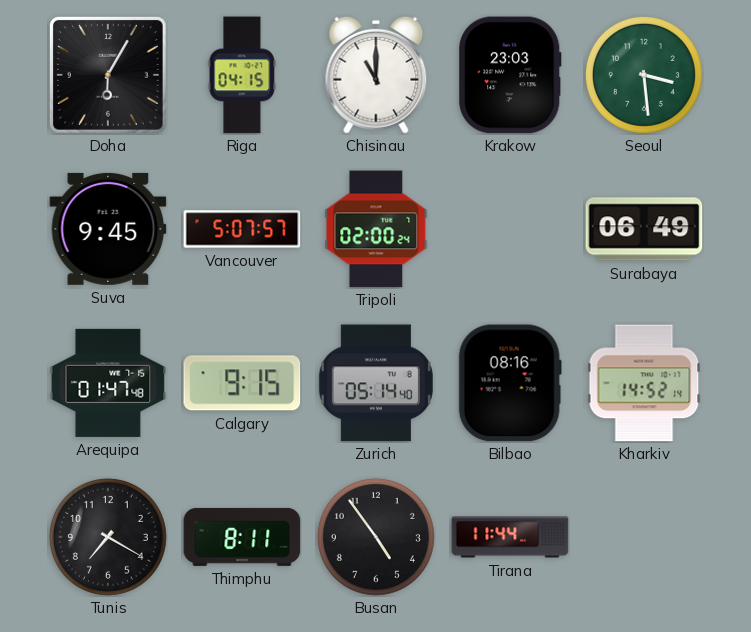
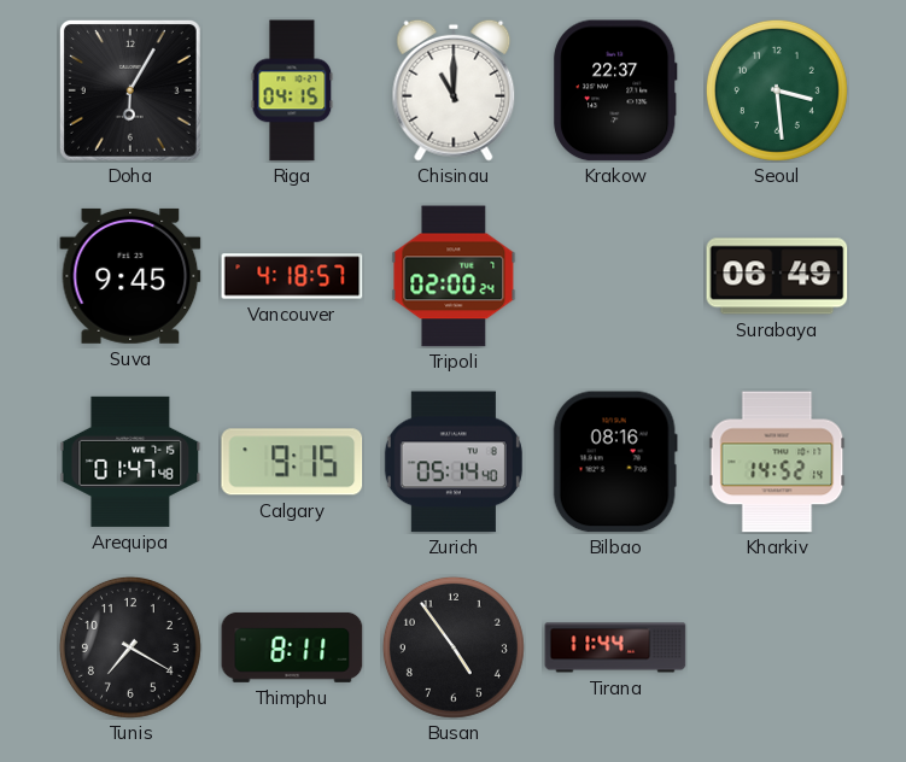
Krakow: 23:03 -> 22:37 (615, 90)
Vancouver: 5:07 -> 4:18 (292, 276)
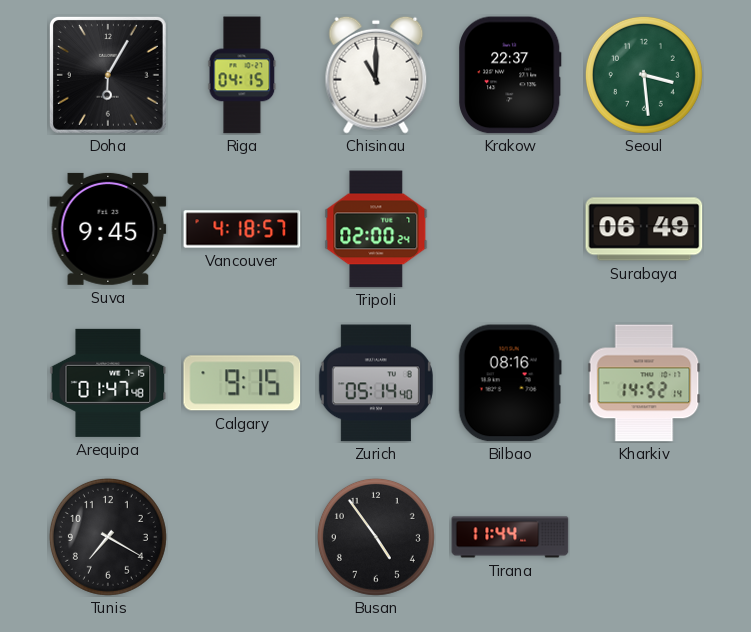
Thimphu: 8:11 -> none (292, 647)
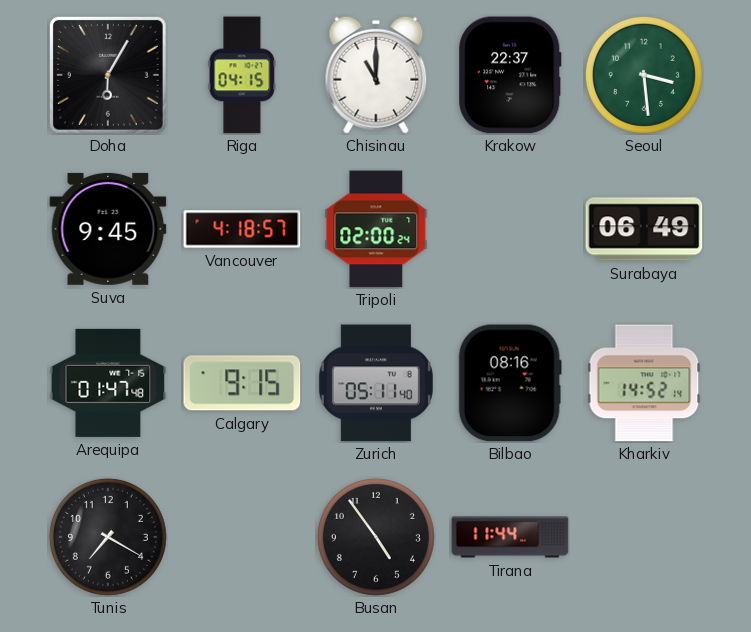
Zurich: 05:14 -> 05:11 (376, 383)
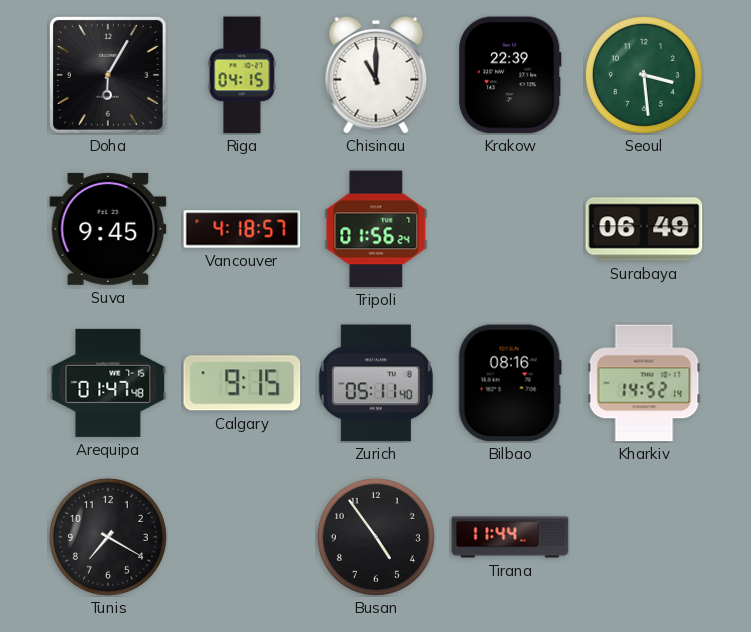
Krakow: 22:37 -> 22:39 (510, 75)
Tripoli: 02:00 -> 01:56 (376, 229)
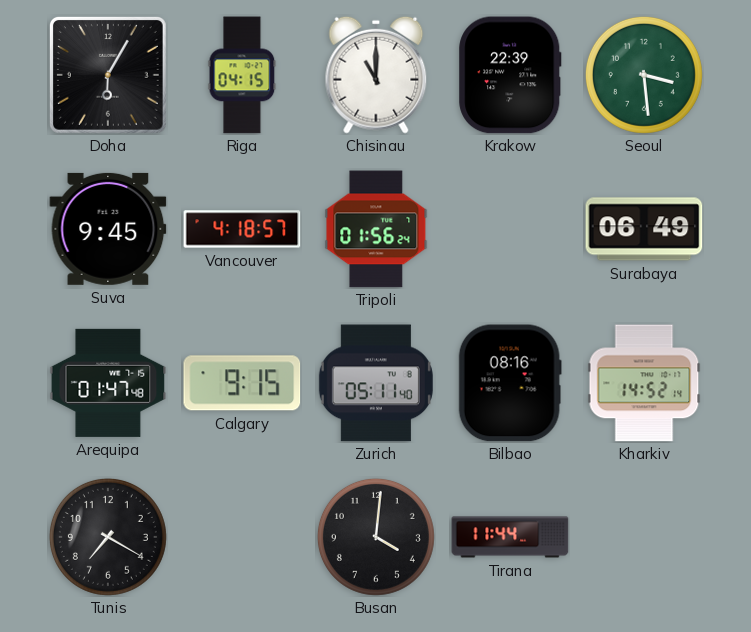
Busan: 4:54 -> 4:01 (376, 537)
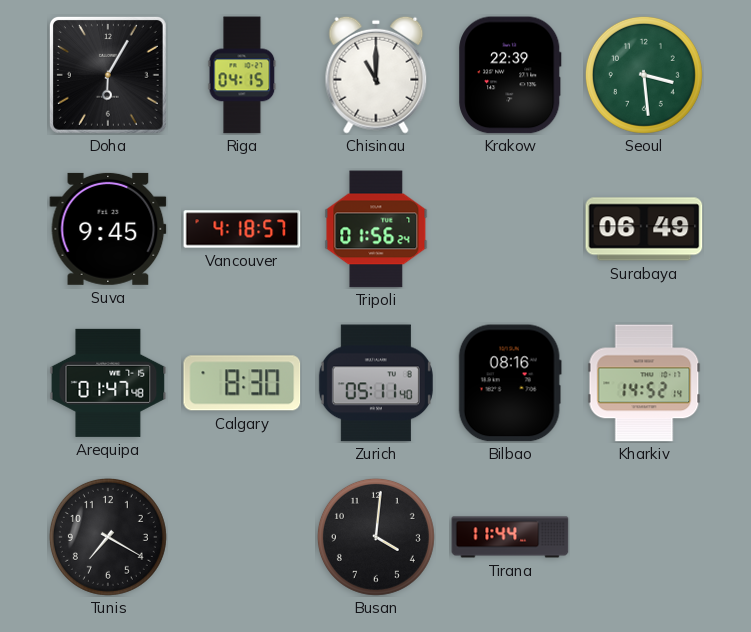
Calgary: 9:15 -> 8:30 (242, 383)
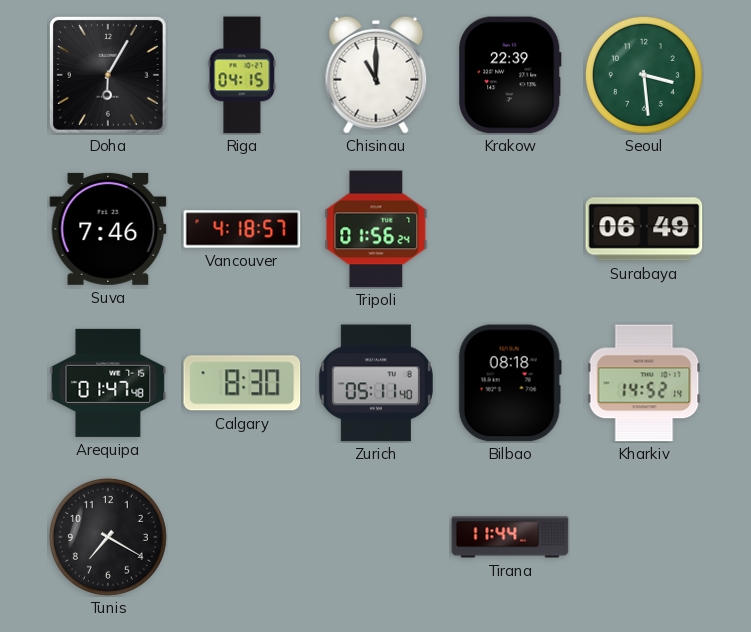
Suva: 9:45 -> 7:46 (108, 229)
Bilbao: 08:16 -> 08:18 (510, 383)
Busan: 4:01 -> none (376, 537)
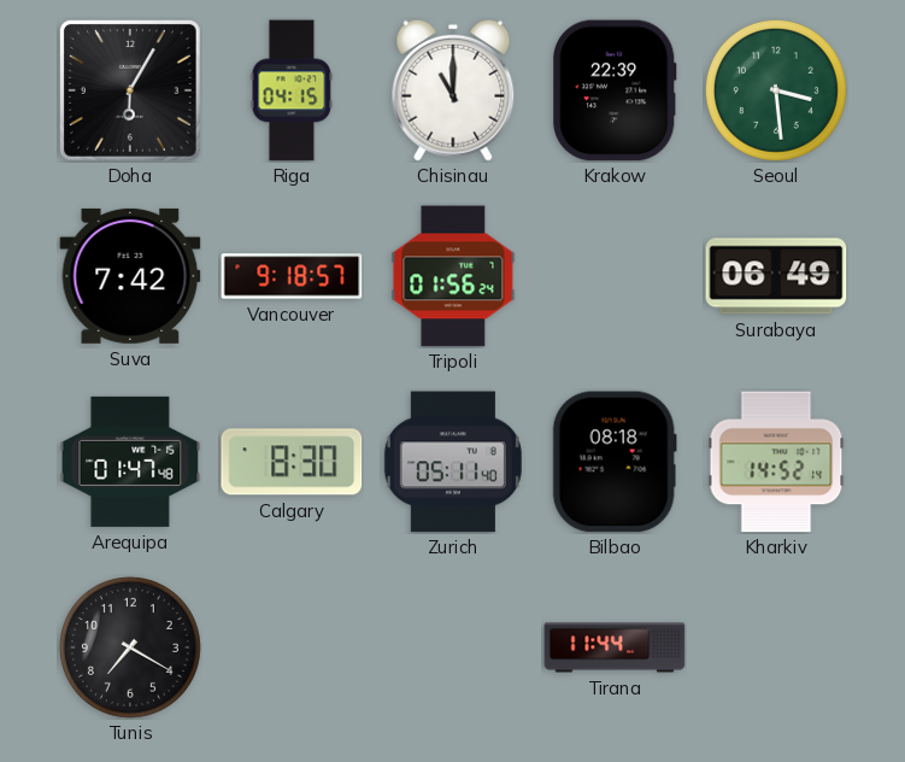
Suva: 7:46 -> 7:42 (130, 276)
Vancouver: 4:18 -> 9:18 (292, 276)
